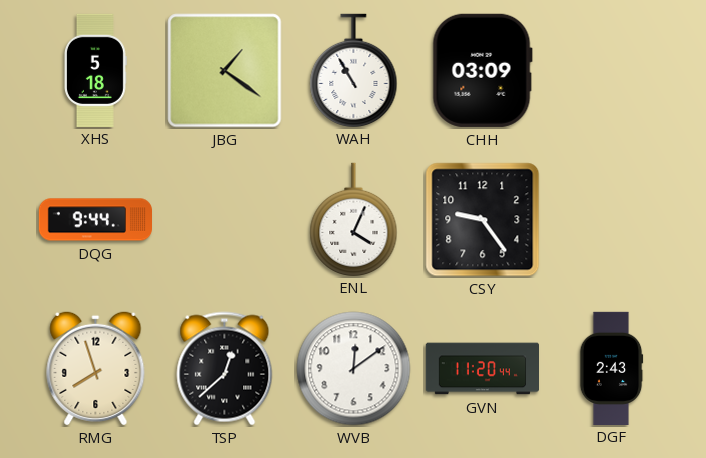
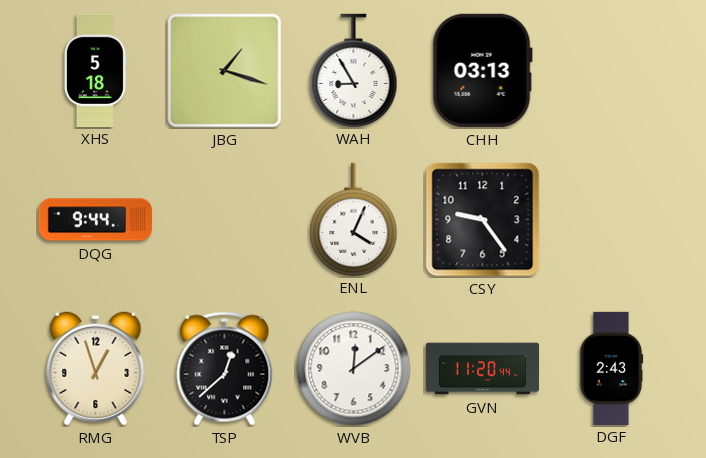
JBG: 1:21 -> 1:18 (225, 71)
WAH: 10:55 -> 8:55 (354, 70)
CHH: 03:09 -> 03:13 (482, 70)
RMG: 7:57 -> 12:57 (96, 368)
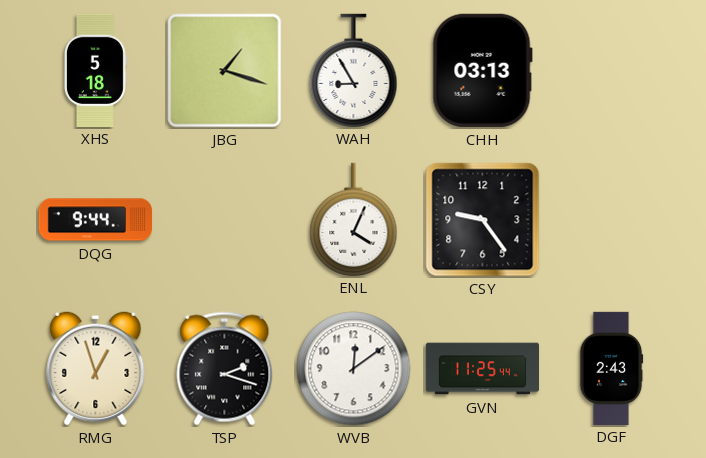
TSP: 12:38 -> 2:18 (225, 369)
GVN: 11:20 -> 11:25 (482, 369)
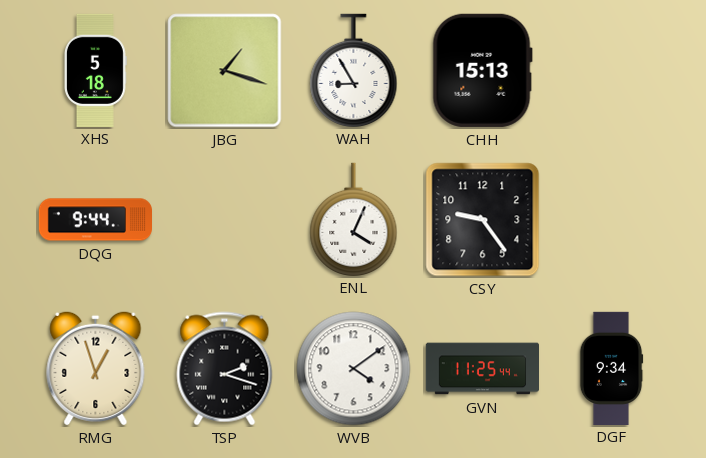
CHH: 03:13 -> 15:13 (482, 70)
WVB: 12:09 -> 4:09 (354, 369)
DGF: 2:43 -> 9:34 (611, 368)
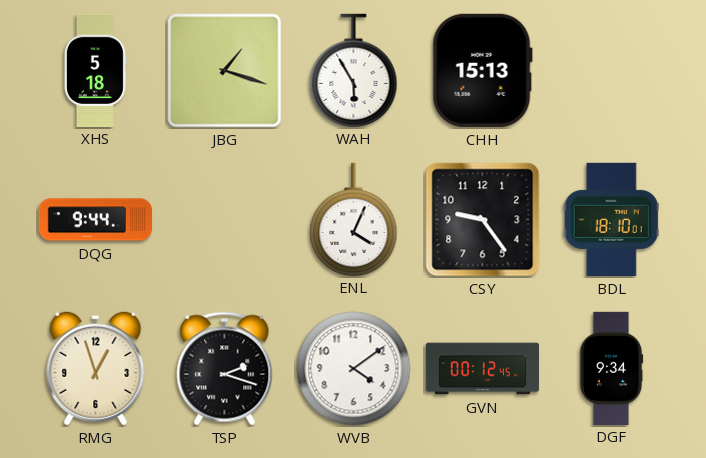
WAH: 8:55 -> 5:55 (354, 70)
BDL: none -> 18:10 (611, 219)
GVN: 11:25 -> 00:12 (482, 369)
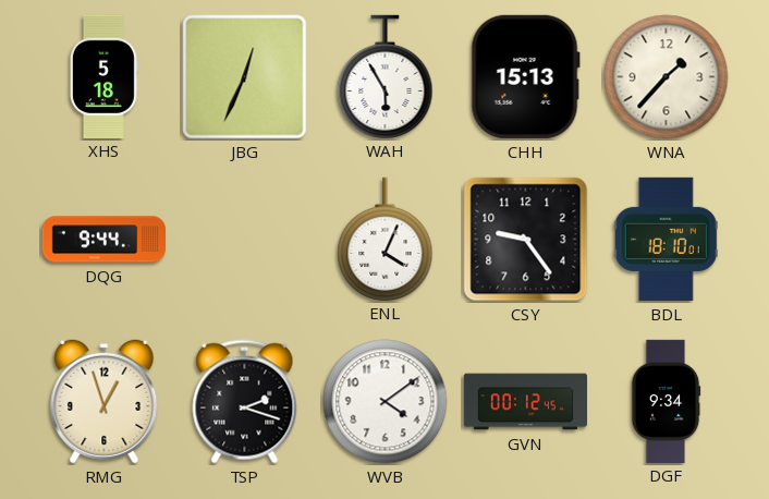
JBG: 1:18 -> 12:34 (245, 77)
WNA: none -> 1:37 (667, 77)
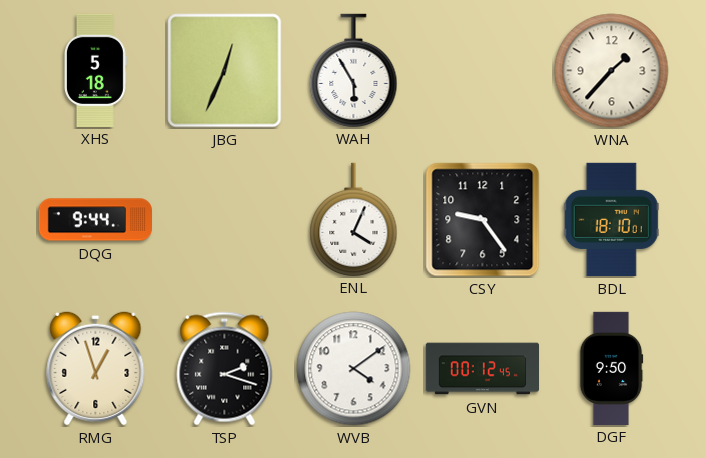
CHH: 15:13 -> none (525, 76)
DGF: 9:34 -> 9:50 (611, 368)
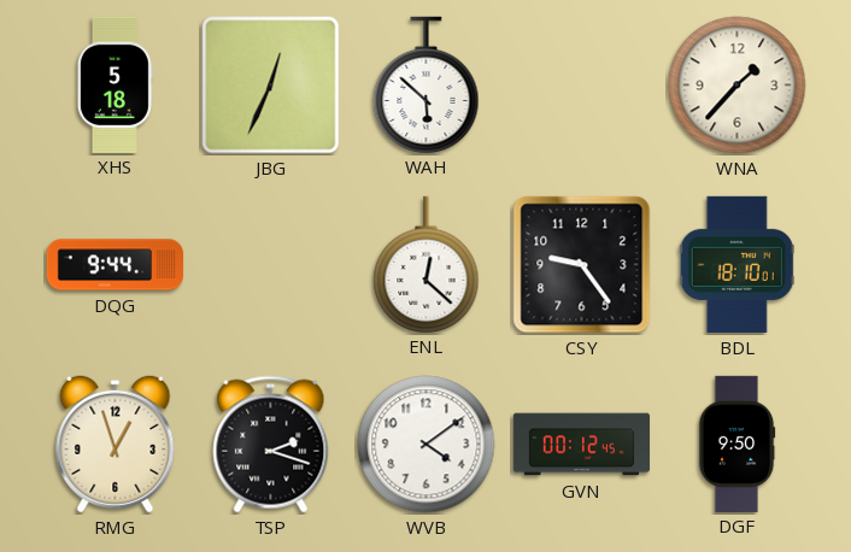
WAH: 5:55 -> 5:52 (427, 84)
ENL: 4:04 -> 12:22 (427, 264)
